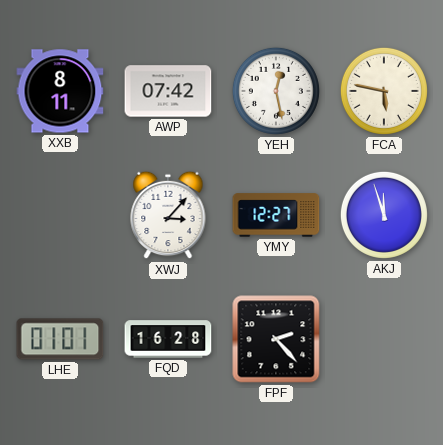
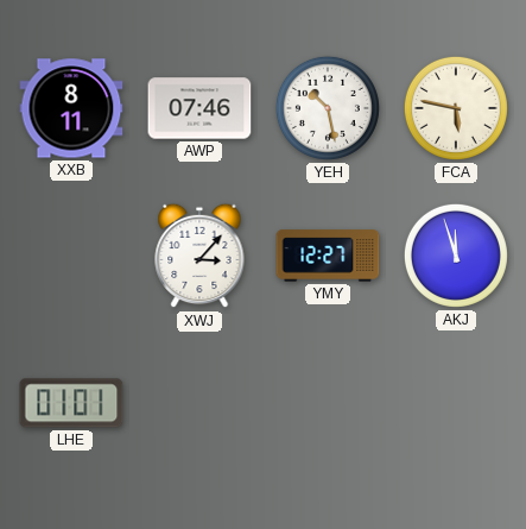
AWP: 07:42 -> 07:46 (199, 108)
YEH: 12:28 -> 10:28 (328, 108)
FQD: 16:28 -> none (168, 339)
FPF: 2:23 -> none (276, 339)
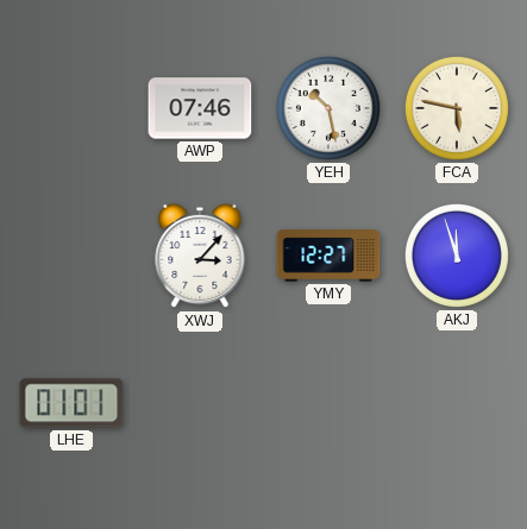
XXB: 8:11 -> none (71, 108)
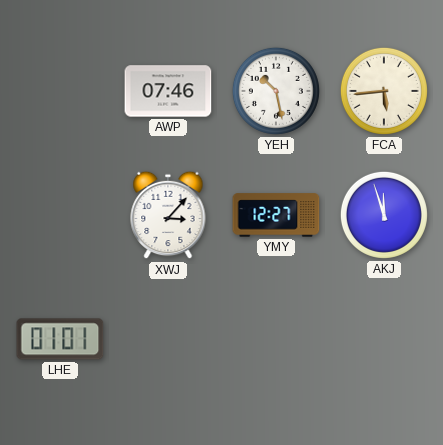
FCA: 5:47 -> 5:44 (384, 91)
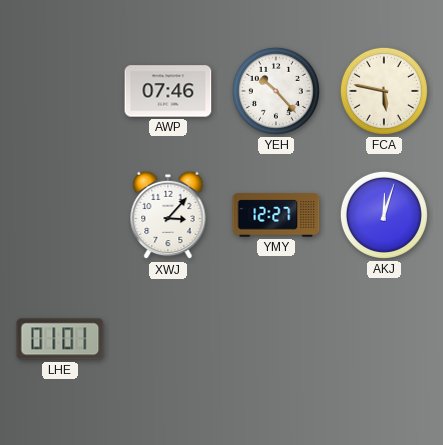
YEH: 10:28 -> 10:23 (276, 91)
FCA: 5:44 -> 5:47 (384, 91)
AKJ: 11:57 -> 12:03 (384, 215)
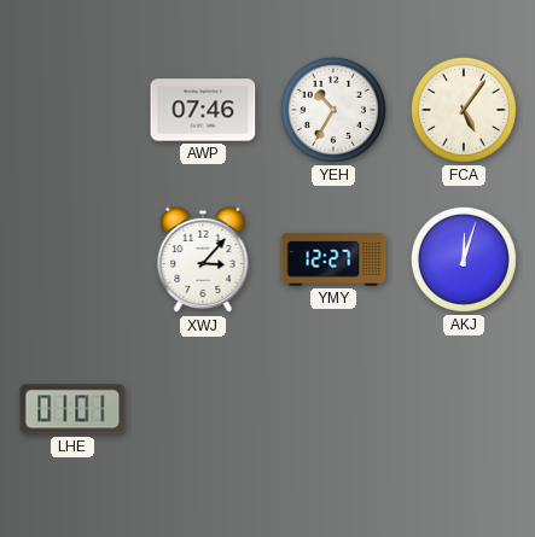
YEH: 10:23 -> 10:35 (333, 110)
FCA: 5:47 -> 5:06 (464, 110)
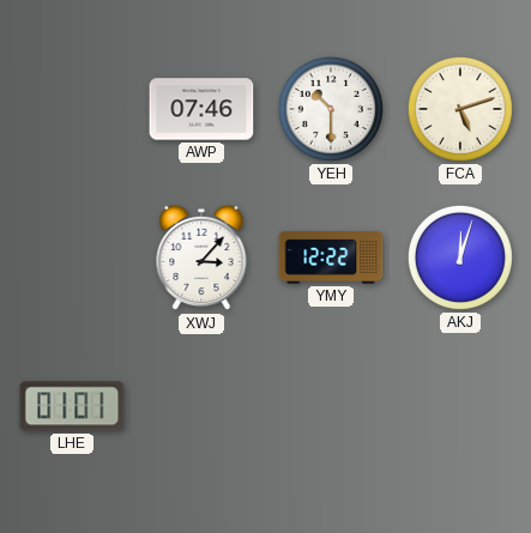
YEH: 10:35 -> 10:30 (331, 109)
FCA: 5:06 -> 5:12 (460, 109)
YMY: 12:27 -> 12:22 (331, 258)
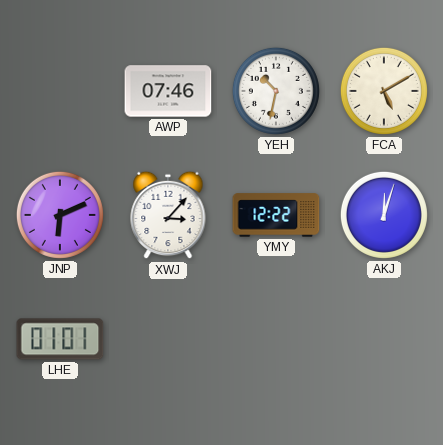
YEH: 10:30 -> 10:32 (276, 91)
FCA: 5:12 -> 5:10 (384, 91)
JNP: none -> 6:11 (60, 215)
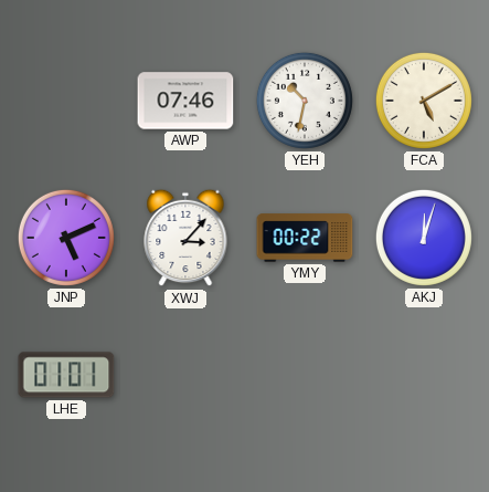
JNP: 6:11 -> 5:11 (66, 238)
YMY: 12:22 -> 00:22 (305, 238)
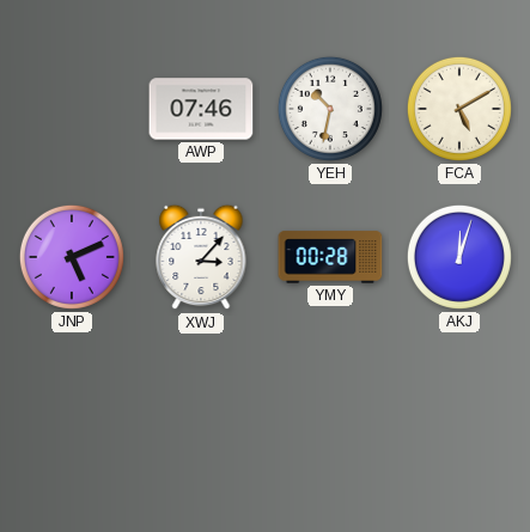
YMY: 00:22 -> 00:28 (330, 257)
LHE: 01:01 -> none (66, 375)
